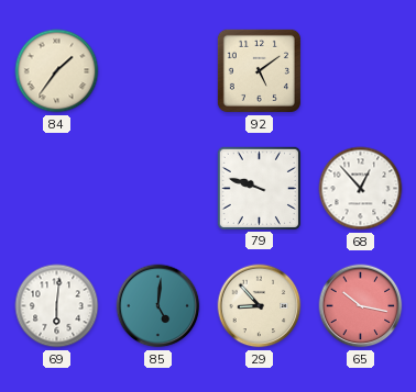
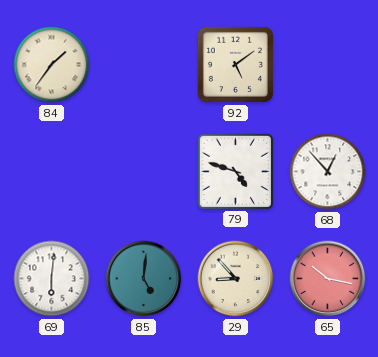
79: 9:48 -> 4:48 (235, 171)
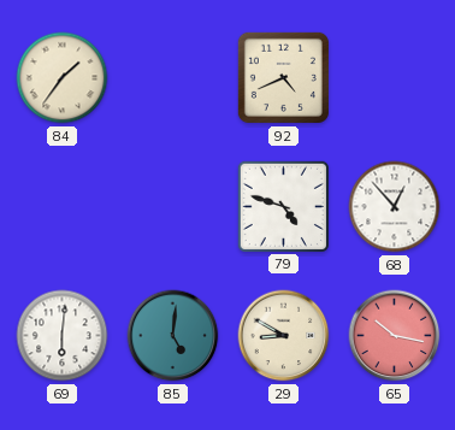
92: 5:09 -> 4:41 (283, 77)
29: 8:53 -> 8:50 (284, 336)
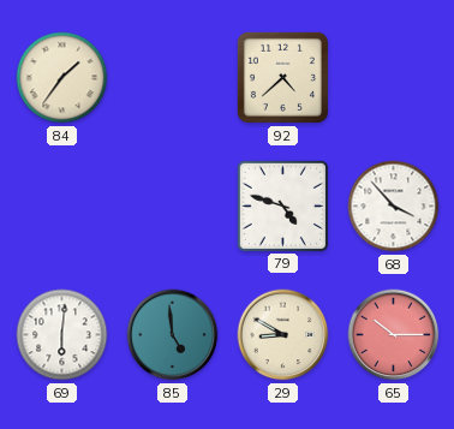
92: 4:41 -> 4:38 (282, 77)
68: 12:53 -> 3:53 (394, 207)
85: 5:01 -> 4:59 (173, 335)
65: 10:17 -> 10:15 (394, 335)
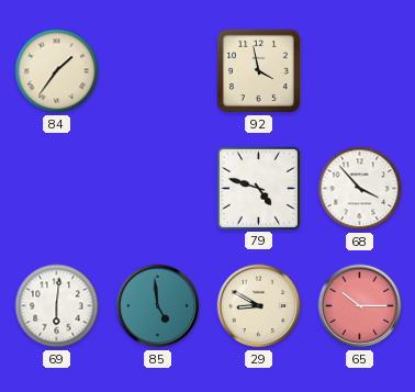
92: 4:38 -> 3:58 (258, 70)
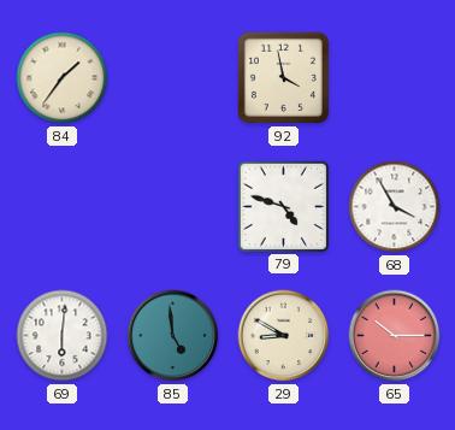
68: 3:53 -> 3:55 (395, 207)
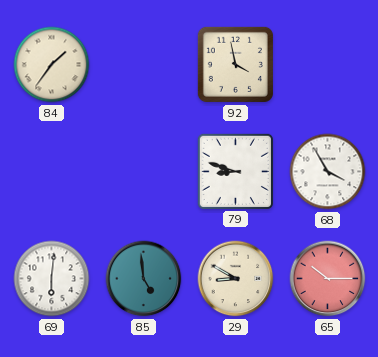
79: 4:48 -> 8:48 (235, 171)
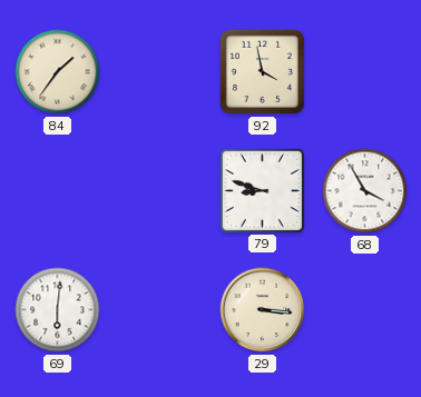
85: 4:59 -> none (144, 279)
29: 8:50 -> 3:16 (263, 310)
65: 10:15 -> none (328, 279)
